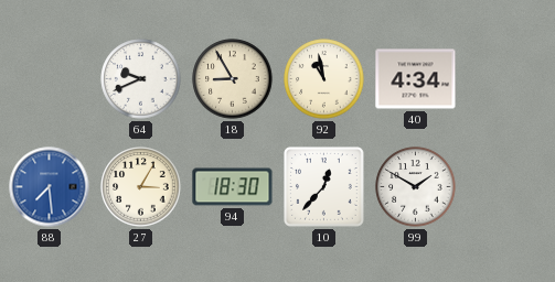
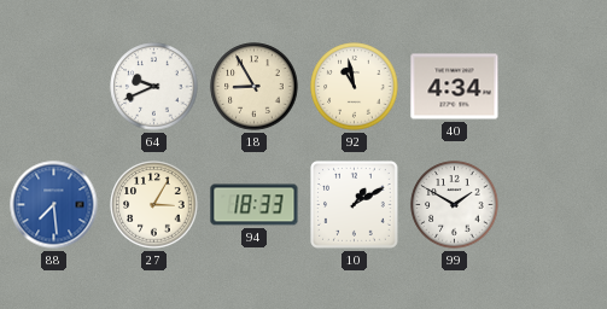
94: 18:30 -> 18:33 (255, 205)
10: 12:37 -> 1:10 (355, 205)
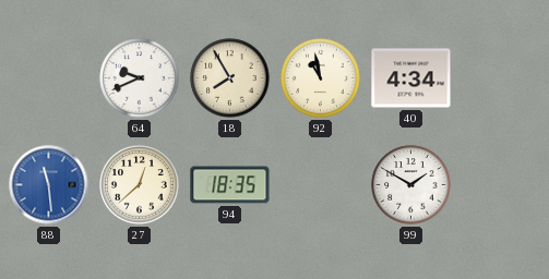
18: 8:55 -> 7:55 (230, 78)
88: 7:29 -> 11:29 (49, 185)
27: 3:05 -> 12:38 (140, 185)
94: 18:33 -> 18:35 (230, 185)
10: 1:10 -> none (355, 205)
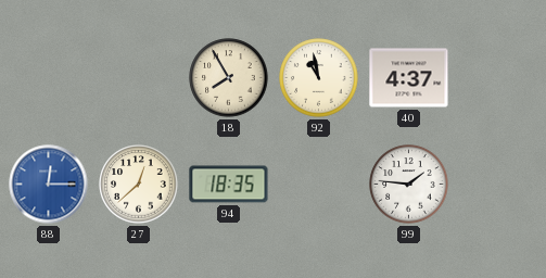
64: 9:41 -> none (140, 78)
40: 4:34 -> 4:37 (409, 78)
88: 11:29 -> 12:15 (49, 185)
99: 1:50 -> 1:46 (409, 185)
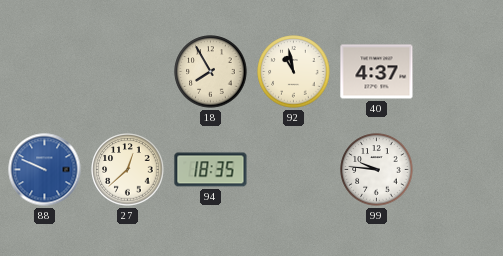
88: 12:15 -> 9:49 (45, 170)
99: 1:46 -> 9:46 (377, 170)
